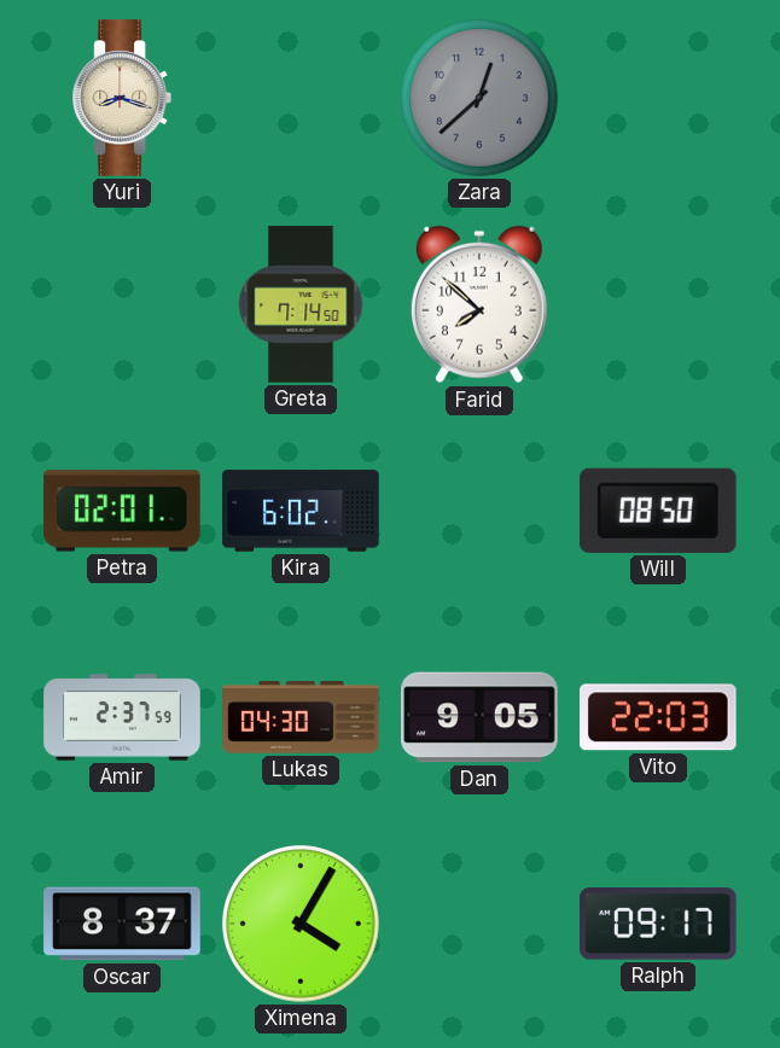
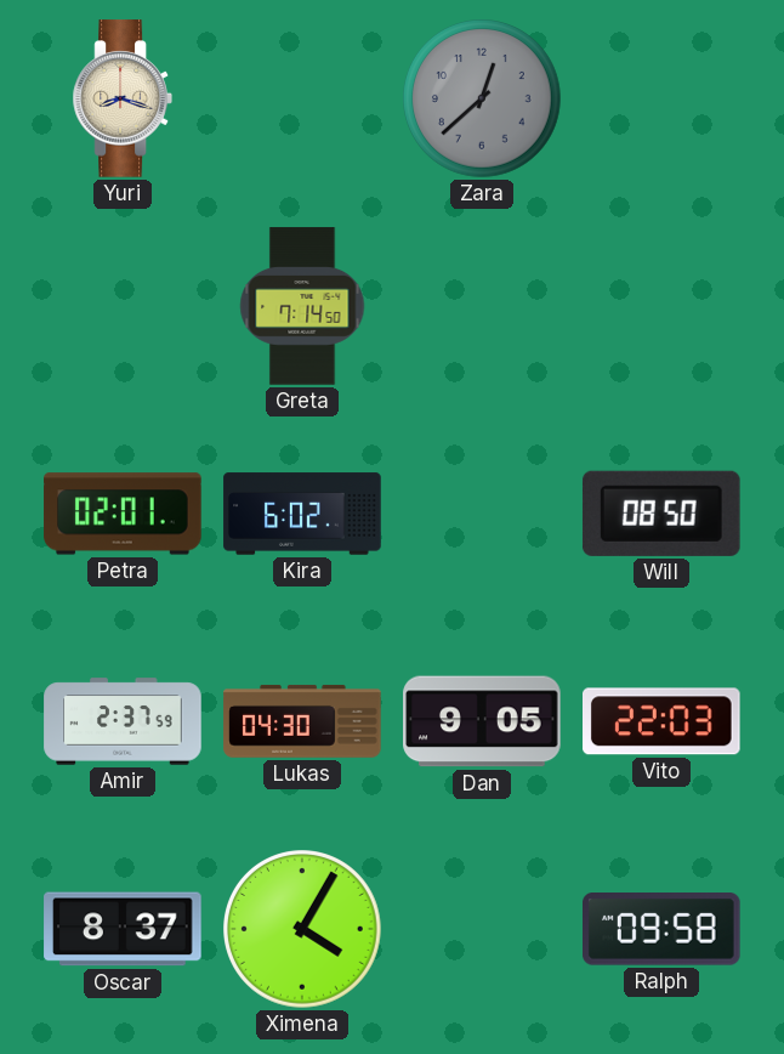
Farid: 7:52 -> none (479, 304)
Ralph: 09:17 -> 09:58 (663, 930)
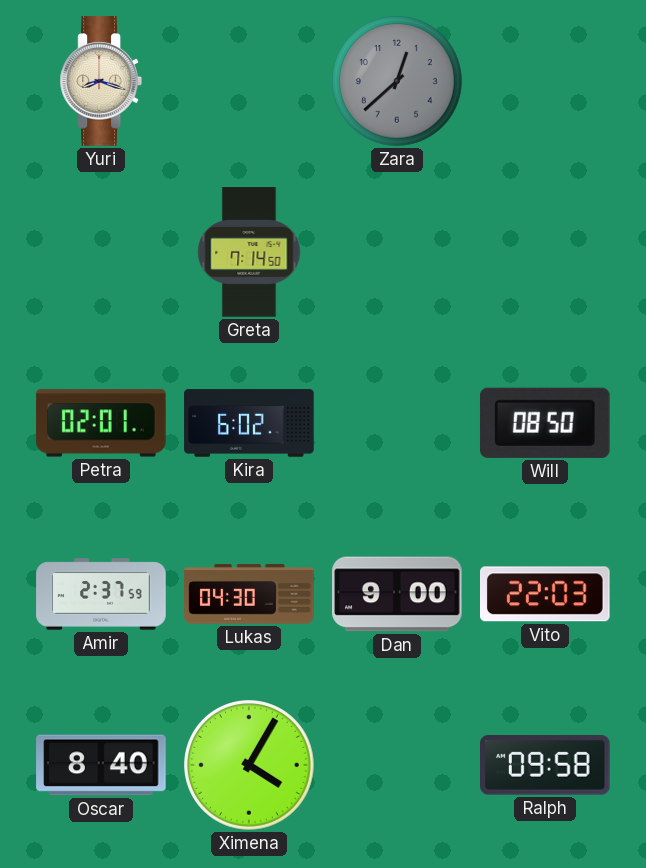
Dan: 9:05 -> 9:00 (397, 594)
Oscar: 8:37 -> 8:40 (101, 765)
